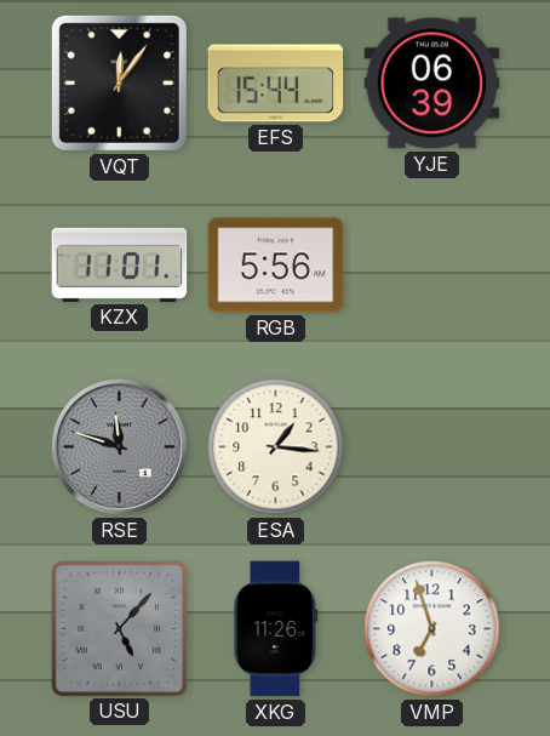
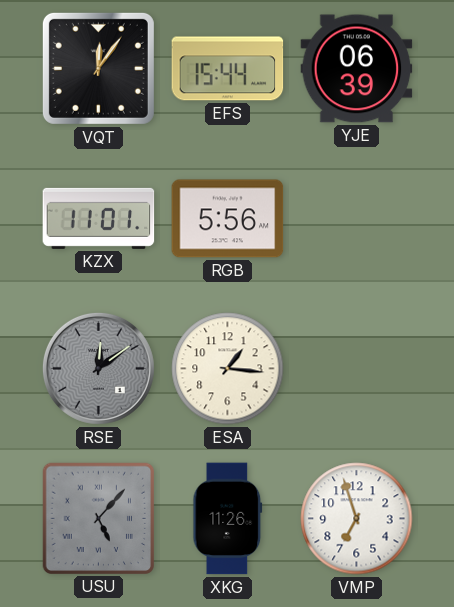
RSE: 11:48 -> 12:09 (98, 368)
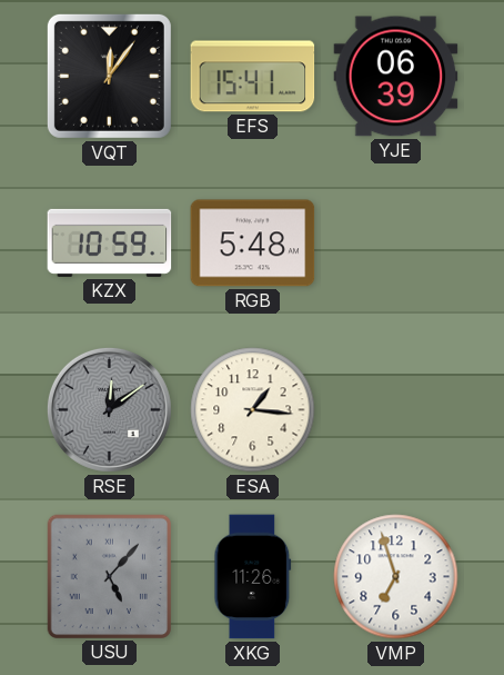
EFS: 15:44 -> 15:41 (253, 77)
KZX: 11:01 -> 10:59 (110, 242)
RGB: 5:56 -> 5:48 (253, 244)
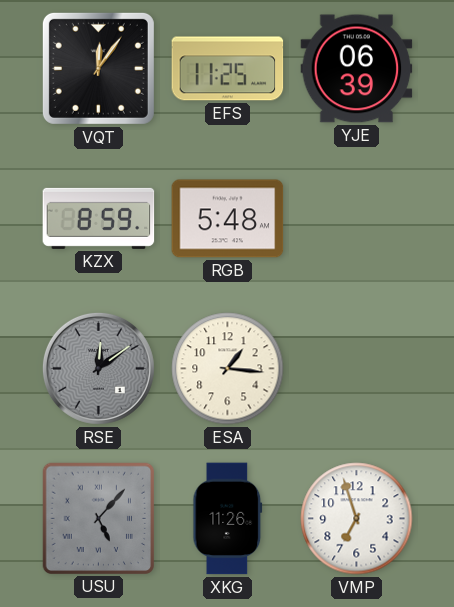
EFS: 15:41 -> 11:25 (228, 69)
KZX: 10:59 -> 8:59 (99, 218)
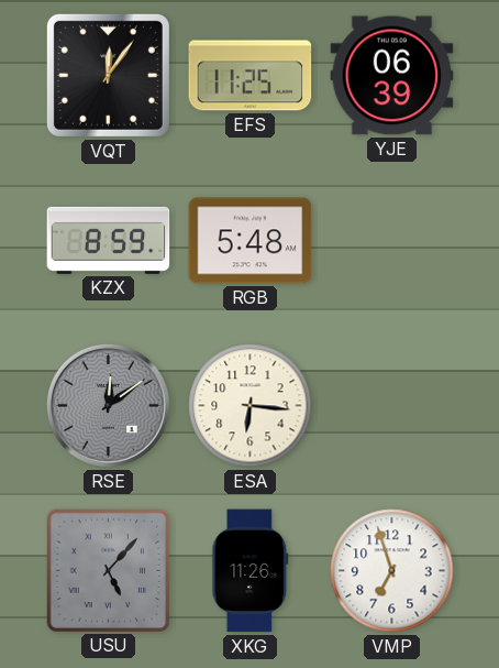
ESA: 1:16 -> 6:16 (251, 406)
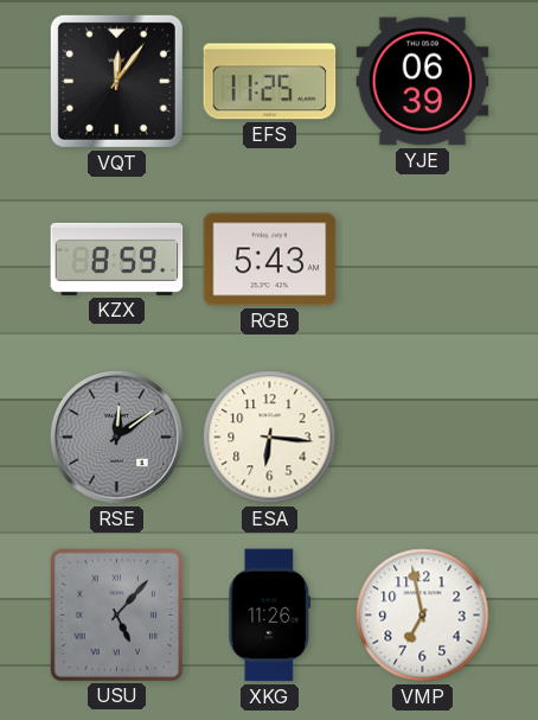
RGB: 5:48 -> 5:43 (270, 260)
VMP: 6:57 -> 6:58 (423, 616)
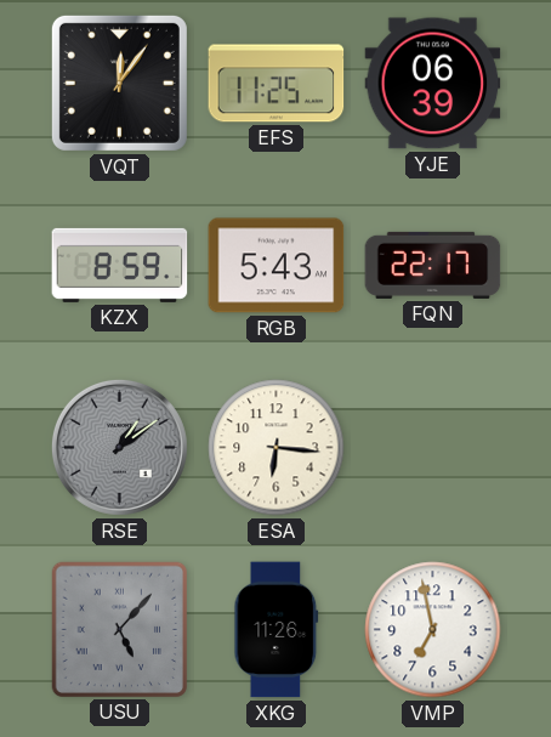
FQN: none -> 22:17 (433, 265)
RSE: 12:09 -> 1:09 (119, 447)
